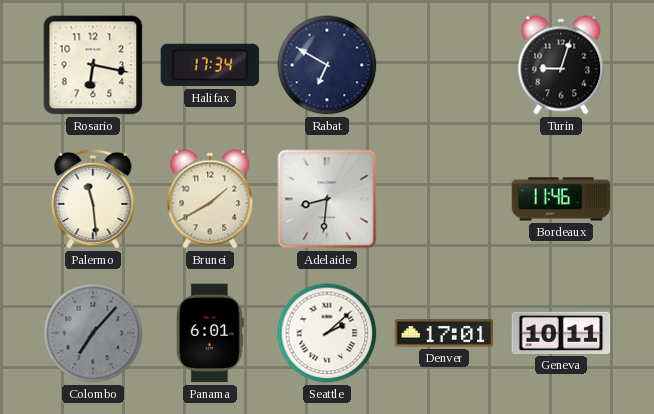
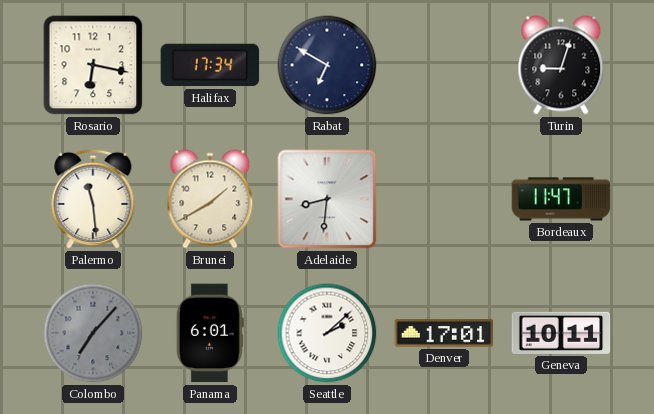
Bordeaux: 11:46 -> 11:47 (561, 199)
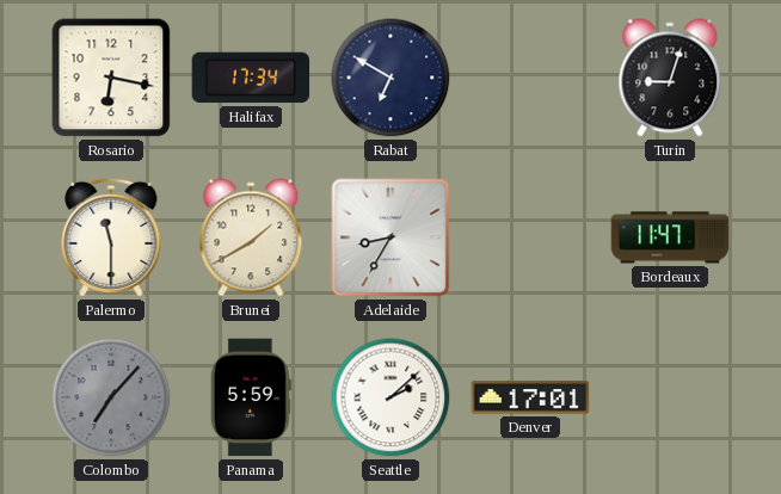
Palermo: 11:29 -> 11:30 (111, 237)
Adelaide: 8:31 -> 8:35 (390, 237)
Panama: 6:01 -> 5:59 (251, 397)
Geneva: 10:11 -> none (561, 333)
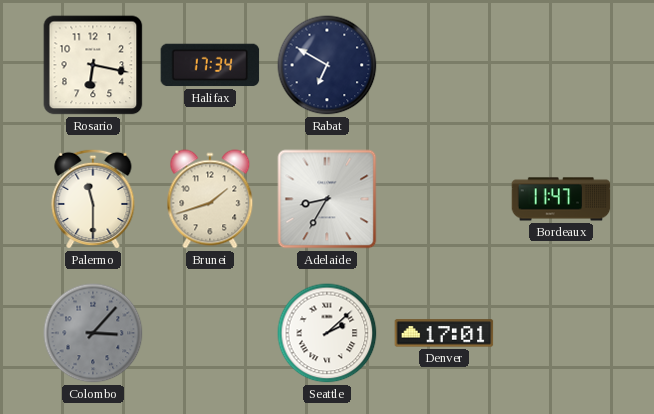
Turin: 9:03 -> none (670, 78)
Brunei: 1:40 -> 1:42 (210, 199)
Colombo: 7:07 -> 3:07 (93, 333)
Panama: 5:59 -> none (251, 397)
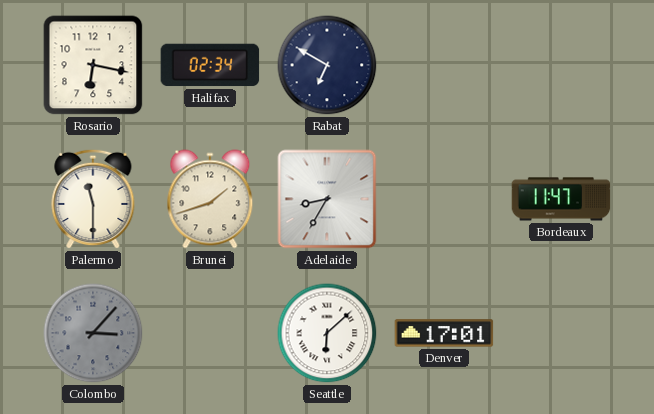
Halifax: 17:34 -> 02:34 (210, 65)
Seattle: 2:08 -> 6:08 (327, 333)
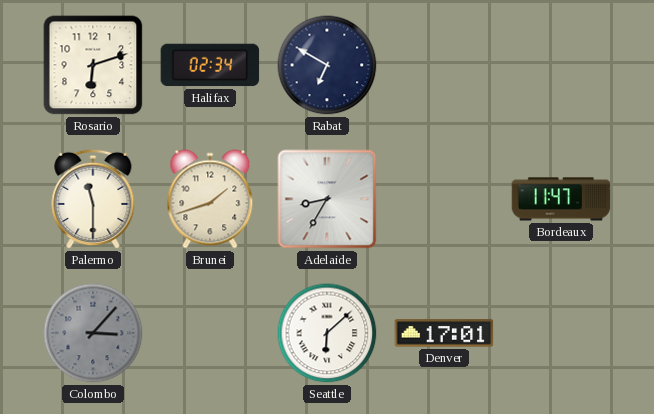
Rosario: 6:17 -> 6:12 (93, 65)
